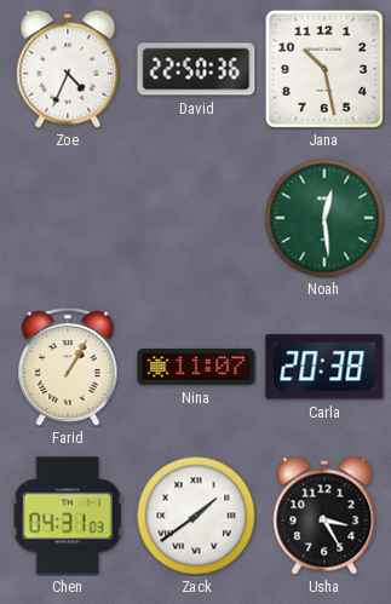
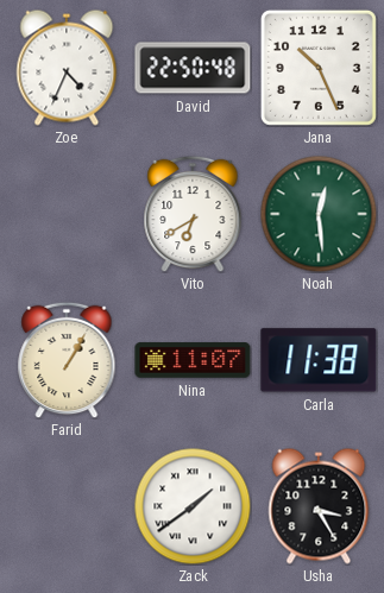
David: 22:50:36 -> 22:50:48 (193, 68)
Jana: 10:28 -> 10:26 (319, 68)
Vito: none -> 6:40 (193, 214)
Carla: 20:38 -> 11:38 (319, 360)
Chen: 04:31 -> none (68, 516)
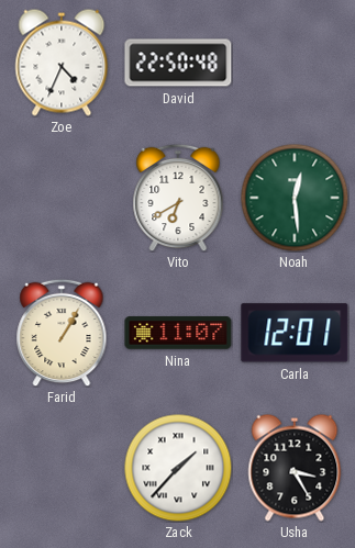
Jana: 10:26 -> none (319, 68)
Carla: 11:38 -> 12:01 (295, 333)
Zack: 1:39 -> 1:37 (178, 468)
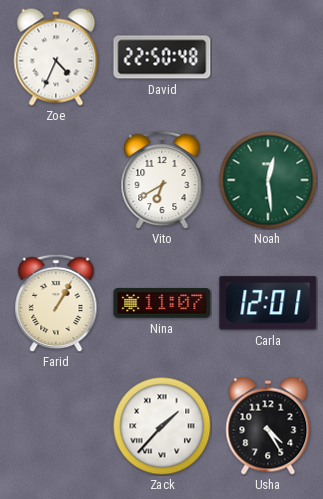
Usha: 3:25 -> 4:25 (268, 426)
